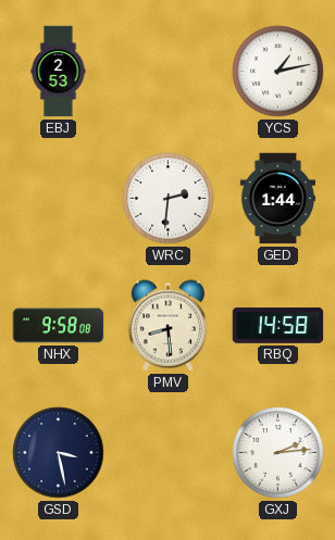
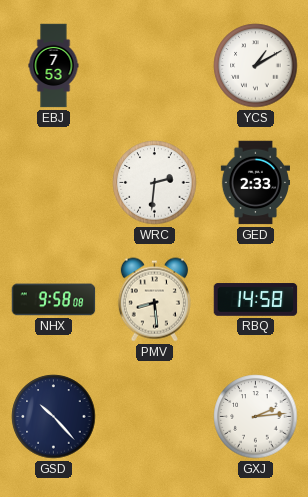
EBJ: 2:53 -> 7:53 (54, 66)
YCS: 1:13 -> 1:10 (256, 66)
GED: 1:44 -> 2:33 (255, 183)
GSD: 3:28 -> 10:23 (54, 417)
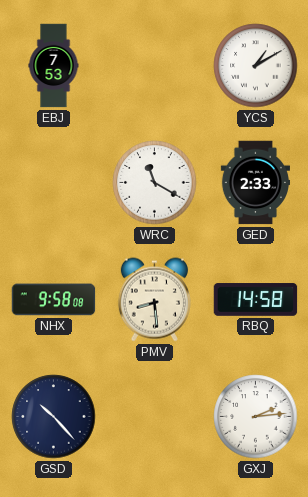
WRC: 2:31 -> 11:20 (155, 183)
